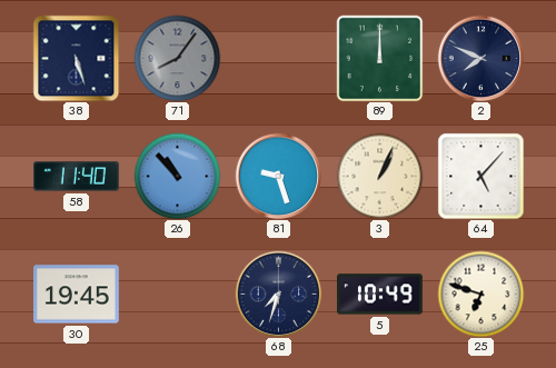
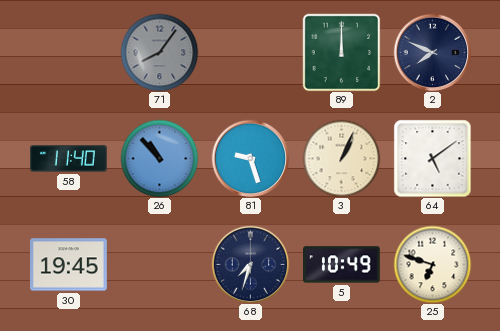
38: 5:27 -> none (76, 58)
64: 5:07 -> 5:09 (432, 158)
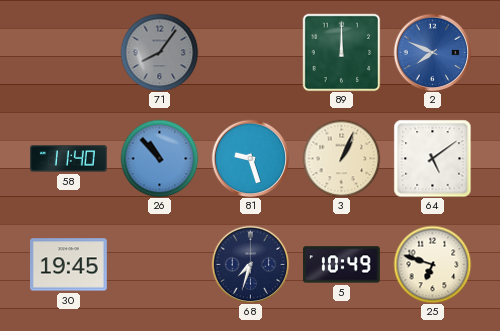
2 dial: navy -> blue (432, 52)
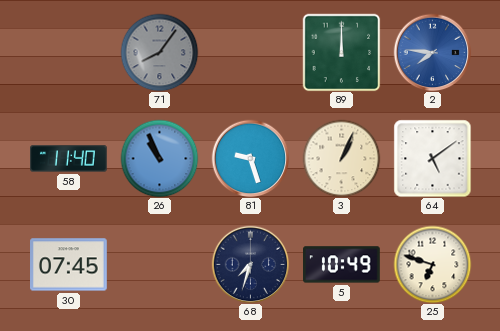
2: 7:49 -> 7:46 (432, 52)
26: 10:53 -> 10:56 (159, 158)
30: 19:45 -> 07:45 (69, 265)
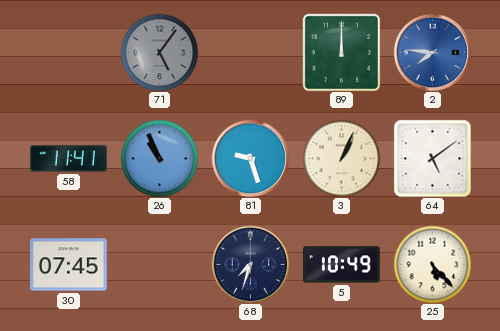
71: 8:06 -> 5:06 (159, 52)
58: 11:40 -> 11:41 (69, 159)
25: 6:48 -> 5:23 (432, 264)
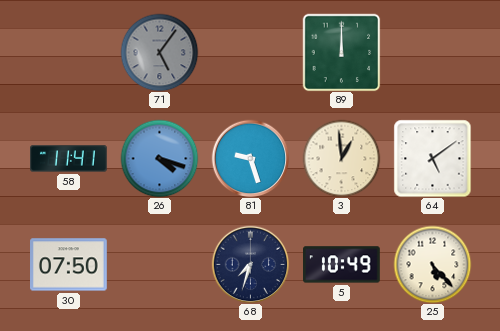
2: 7:46 -> none (432, 52)
26: 10:56 -> 4:18 (159, 158)
3: 1:04 -> 12:59 (341, 158)
30: 07:45 -> 07:50 (69, 265)
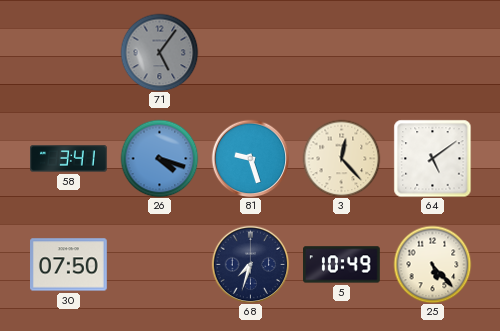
89: 12:00 -> none (341, 52)
58: 11:41 -> 3:41 (69, 159)
3: 12:59 -> 12:23 (341, 158)
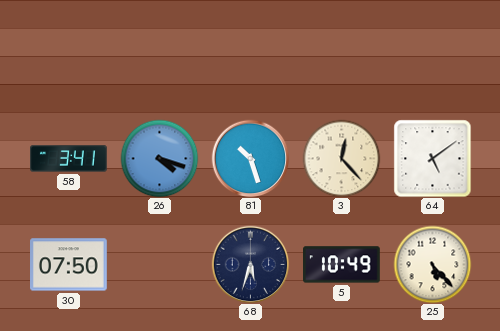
71: 5:06 -> none (159, 52)
81: 9:27 -> 10:27 (250, 158)
68: 7:33 -> 5:33 (250, 264)
